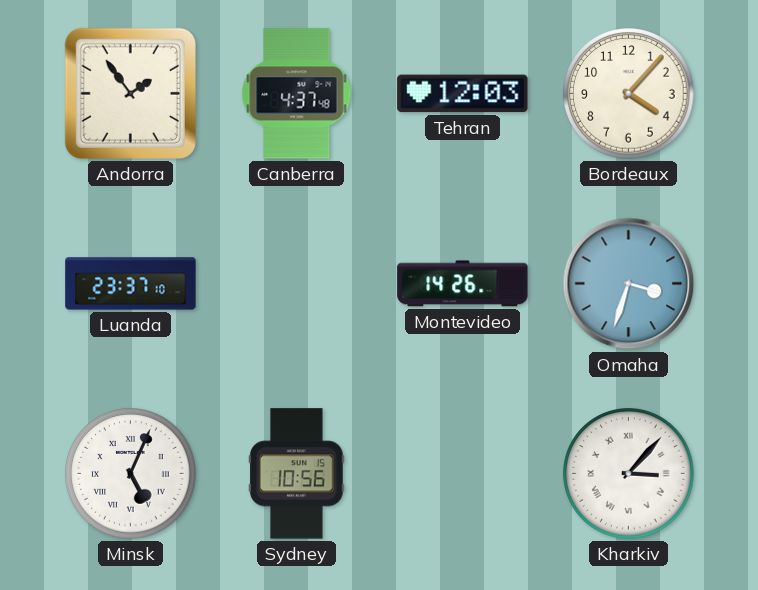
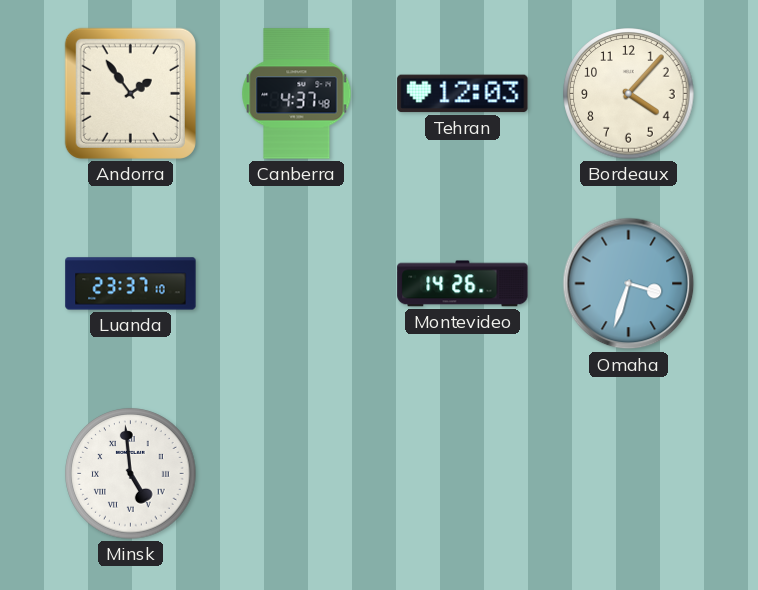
Minsk: 5:04 -> 4:59 (131, 474)
Sydney: 10:56 -> none (297, 474)
Kharkiv: 3:07 -> none (629, 474)
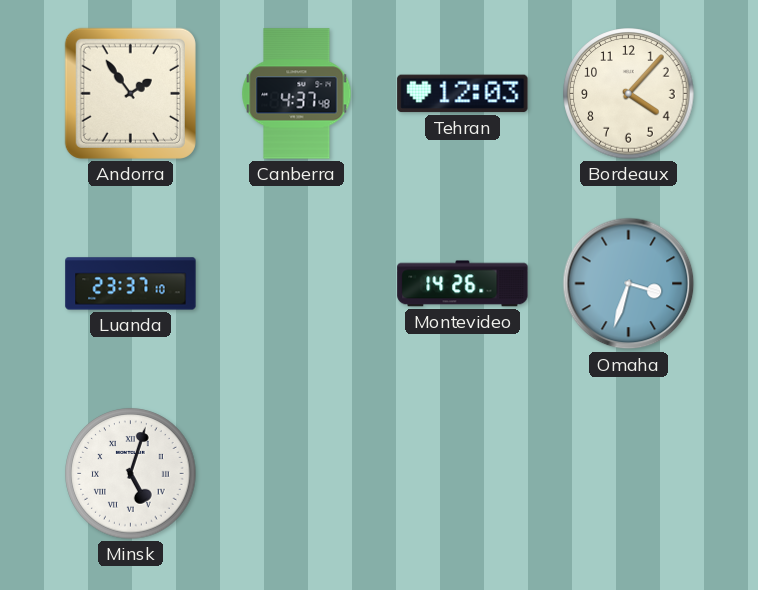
Minsk: 4:59 -> 5:03 (131, 474)
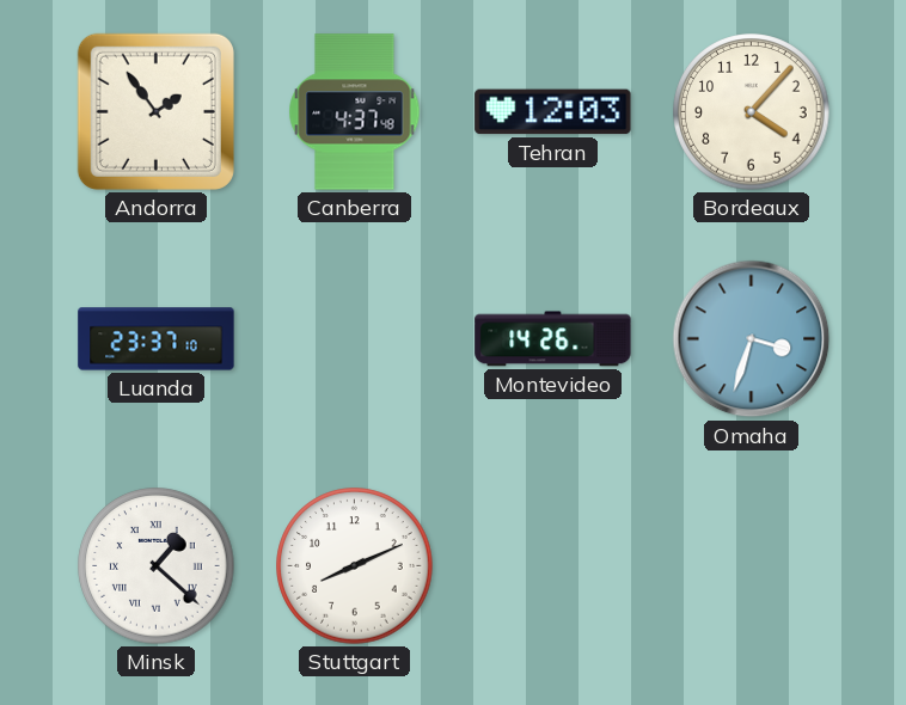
Minsk: 5:03 -> 1:22 (157, 566)
Stuttgart: none -> 8:11 (355, 566)
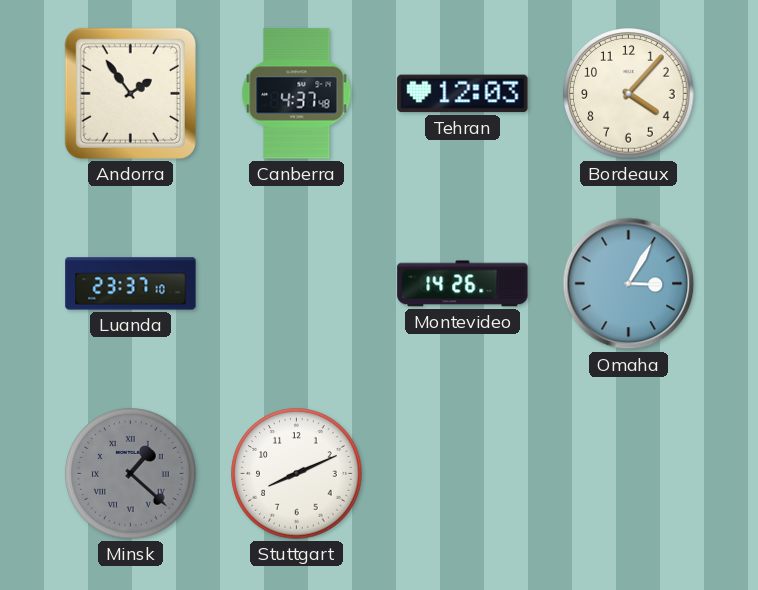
Omaha: 3:33 -> 3:05 (629, 284)
Minsk dial: white -> grey (131, 474)
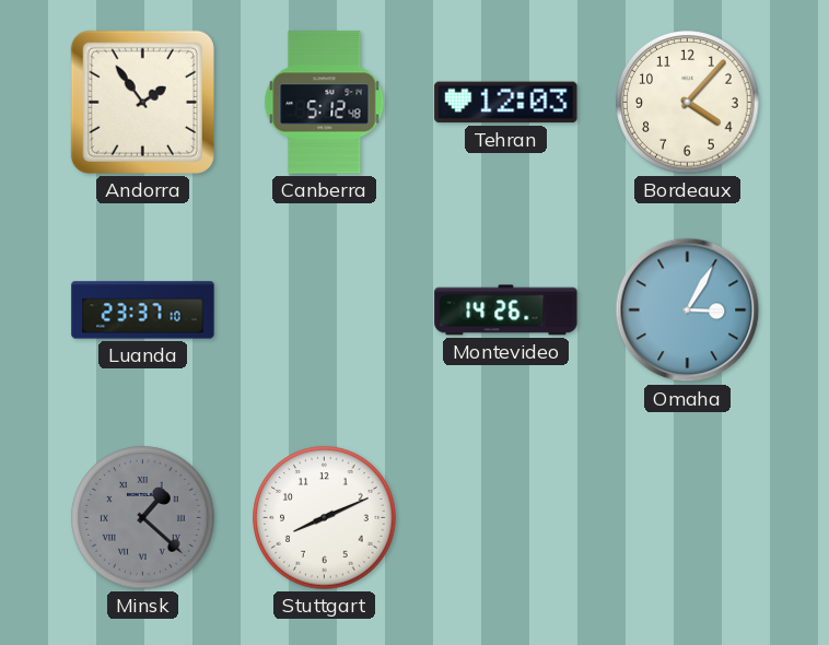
Canberra: 4:37 -> 5:12 (325, 103)
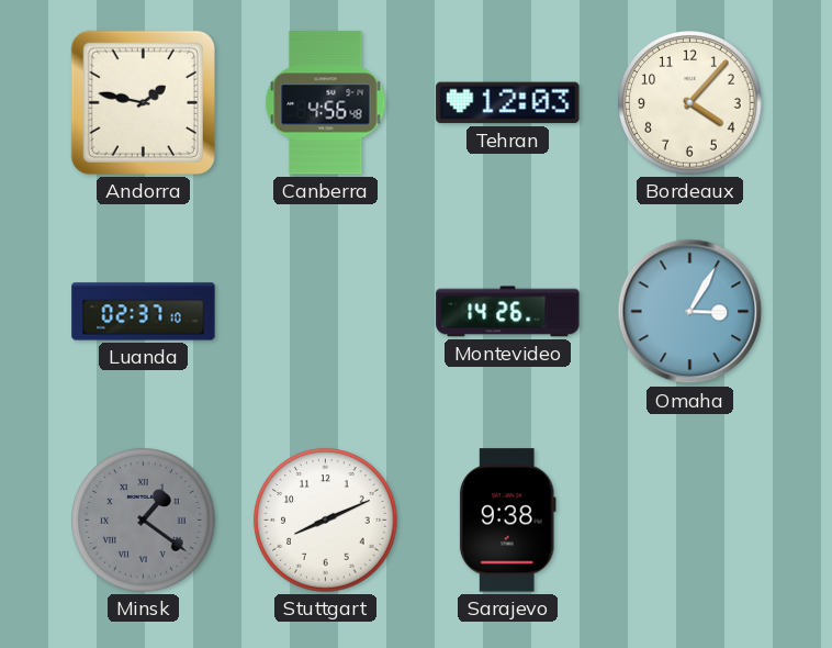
Andorra: 1:54 -> 1:47 (143, 102)
Canberra: 5:12 -> 4:56 (326, 103)
Luanda: 23:37 -> 02:37 (144, 312)
Minsk: 1:22 -> 1:21 (144, 521)
Sarajevo: none -> 9:38 (507, 521)
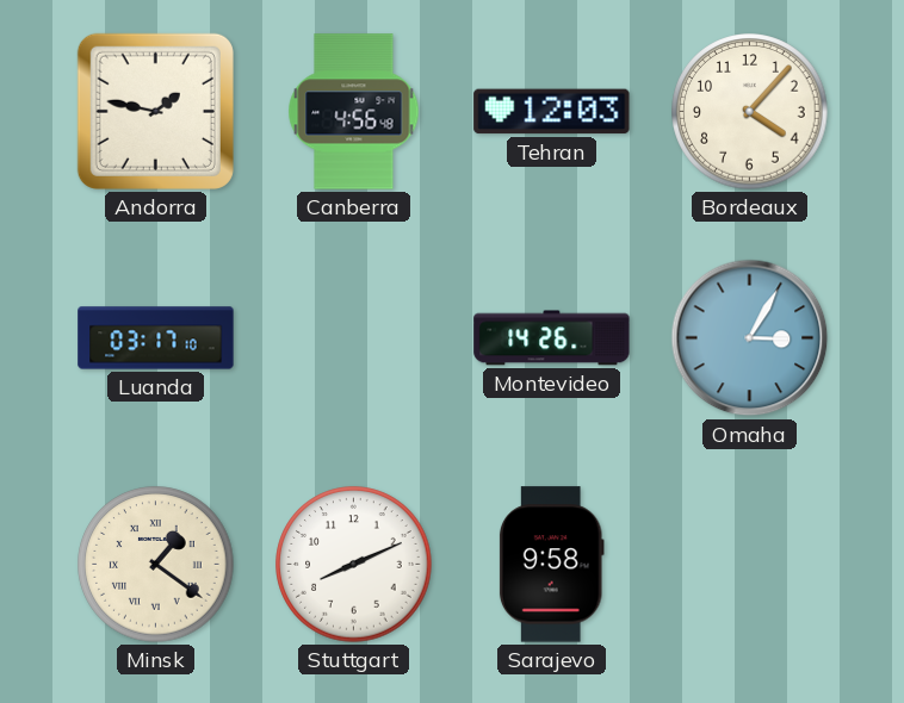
Luanda: 02:37 -> 03:17 (156, 338)
Minsk dial: grey -> cream (156, 565)
Sarajevo: 9:38 -> 9:58 (551, 565)
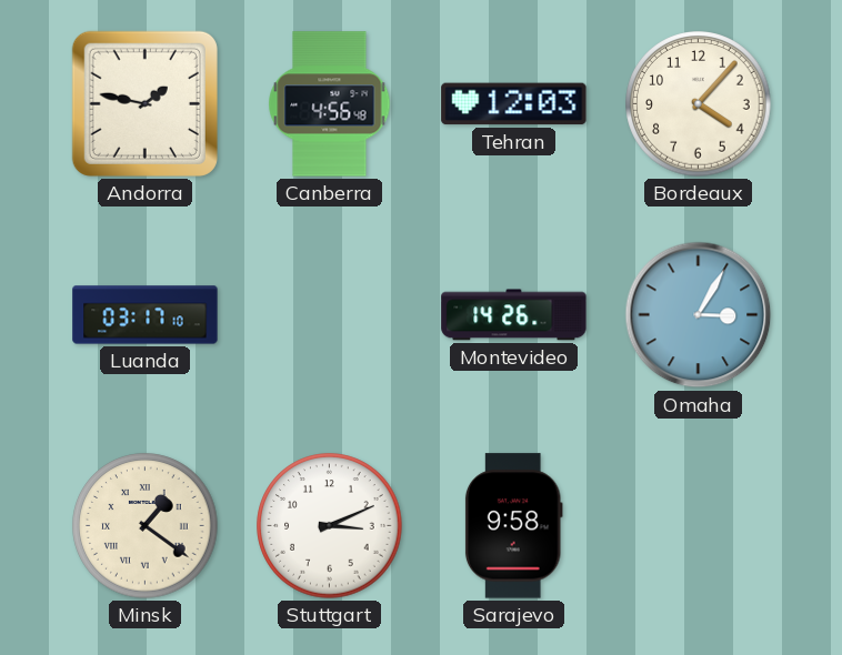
Stuttgart: 8:11 -> 3:11 (330, 526)
